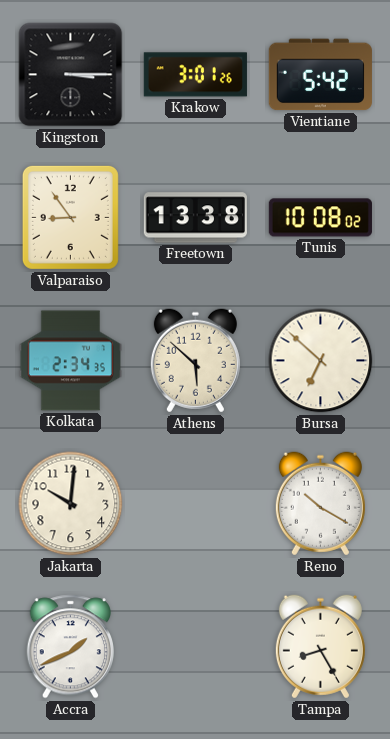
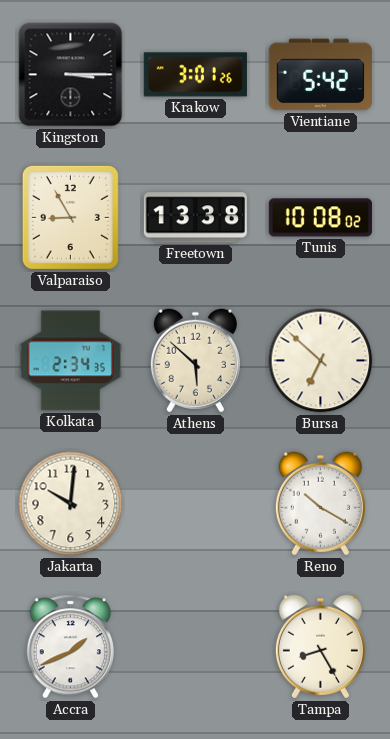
Valparaiso: 8:54 -> 8:55 (70, 217)
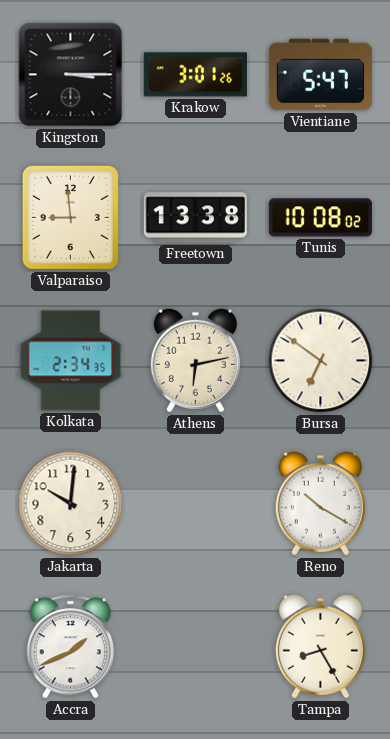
Vientiane: 5:42 -> 5:47 (320, 75)
Valparaiso: 8:55 -> 8:59 (70, 217)
Athens: 5:52 -> 6:13 (195, 361)
Bursa: 6:52 -> 6:51 (321, 361)
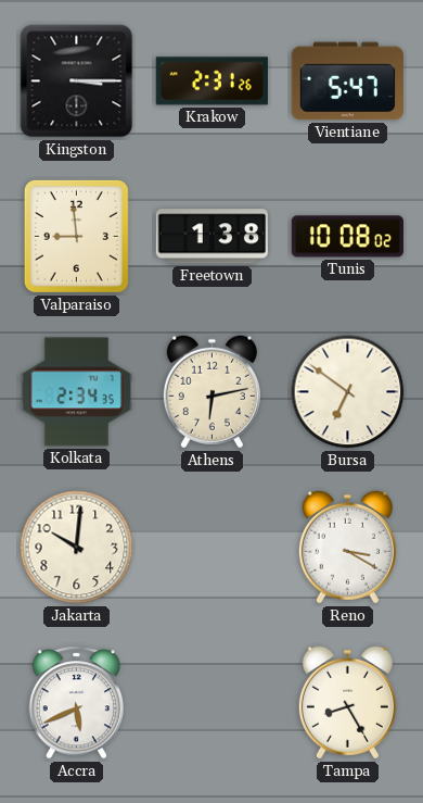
Krakow: 3:01 -> 2:31 (211, 81)
Freetown: 13:38 -> 1:38 (211, 237)
Reno: 10:20 -> 3:20 (347, 548)
Accra: 1:41 -> 5:41 (76, 703)
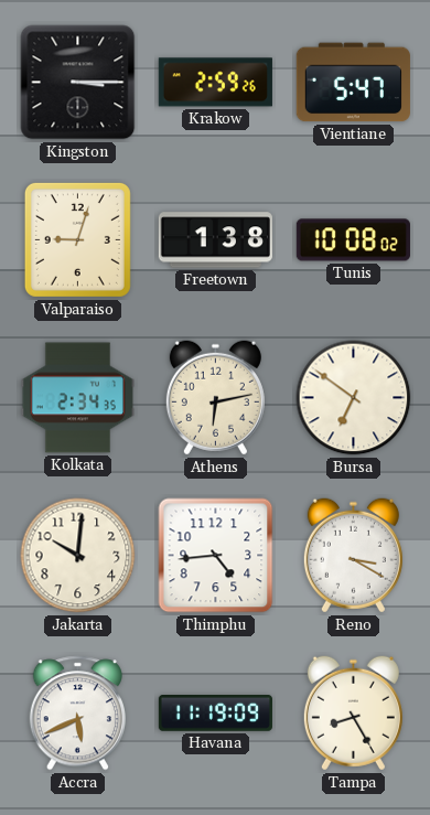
Krakow: 2:31 -> 2:59 (215, 83)
Valparaiso: 8:59 -> 9:03 (77, 239)
Thimphu: none -> 4:44 (216, 556)
Havana: none -> 11:19 (215, 714)
